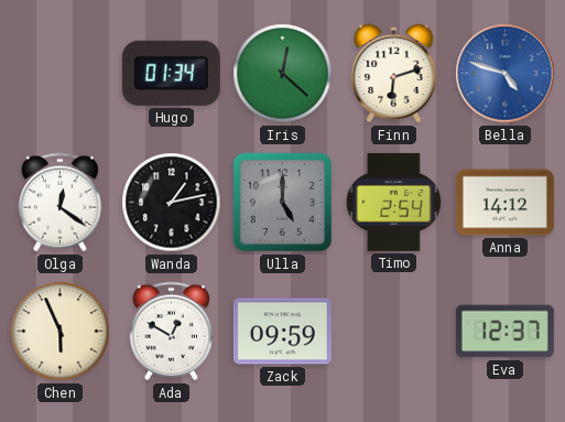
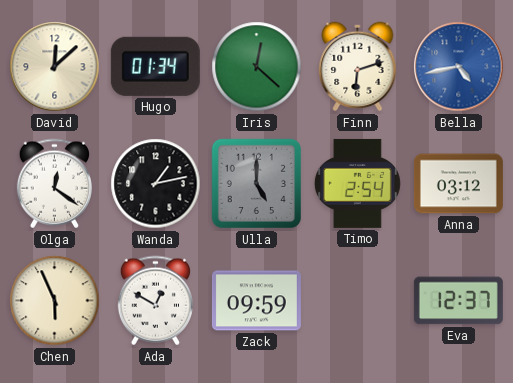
David: none -> 12:08 (55, 67)
Bella: 4:48 -> 4:43 (459, 67)
Anna: 14:12 -> 03:12 (458, 184)
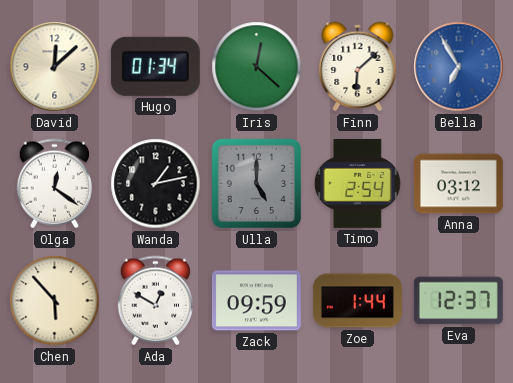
Finn: 6:12 -> 6:08 (358, 67)
Bella: 4:43 -> 6:55 (459, 67)
Chen: 5:56 -> 5:53 (55, 301)
Zoe: none -> 1:44 (357, 301)
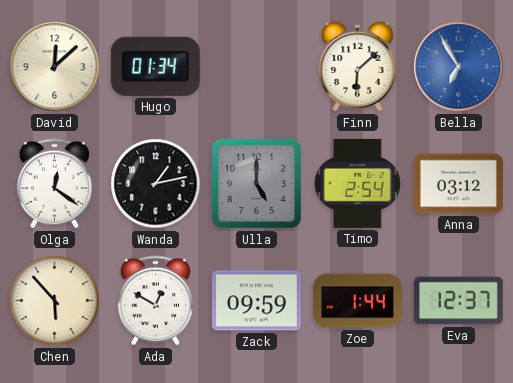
Iris: 12:22 -> none (257, 67)
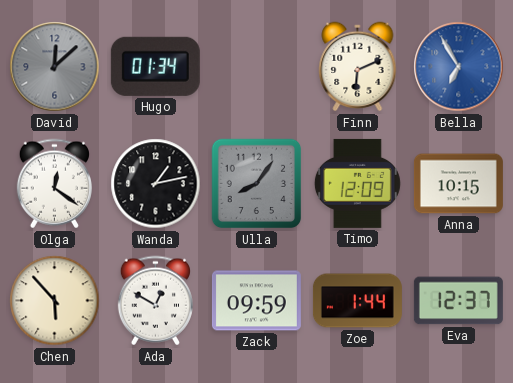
David dial: cream -> grey (55, 67)
Finn: 6:08 -> 6:11 (358, 67)
Ulla: 5:00 -> 8:06 (257, 184)
Timo: 2:54 -> 12:09 (357, 183)
Anna: 03:12 -> 10:15 (458, 184)
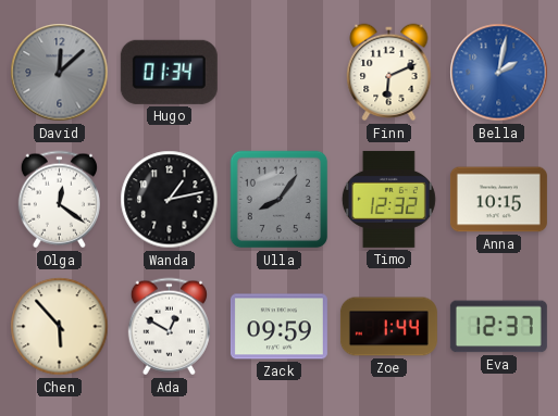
Bella: 6:55 -> 2:02 (499, 73)
Timo: 12:09 -> 12:32 (388, 199)
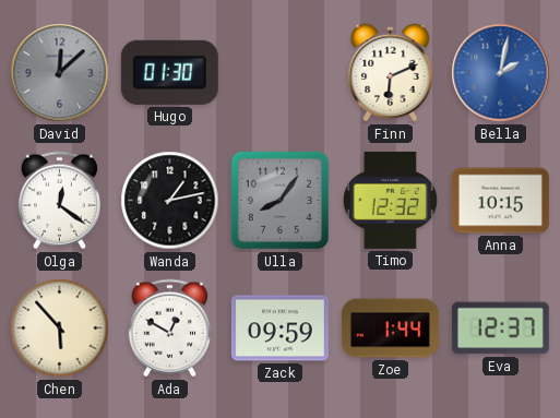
Hugo: 01:34 -> 01:30 (169, 72)
